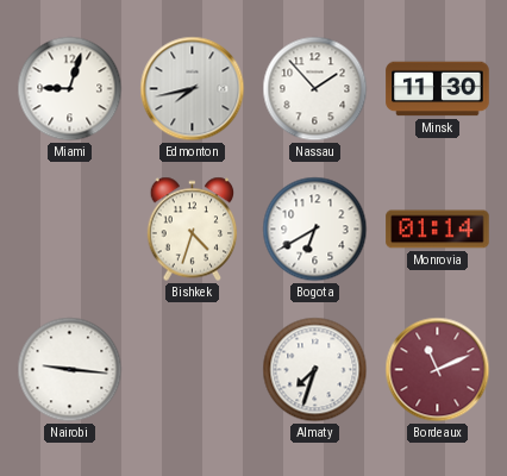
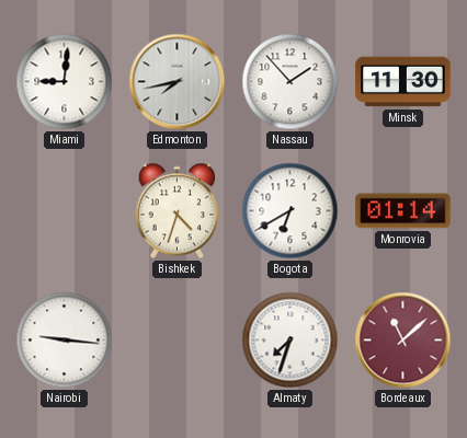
Miami: 9:03 -> 9:01 (65, 82)
Bordeaux: 11:11 -> 11:08 (403, 341)
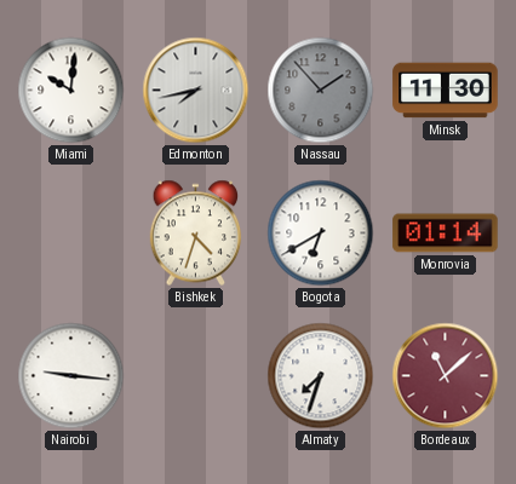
Miami: 9:01 -> 10:01 (71, 91)
Nassau dial: white -> grey (321, 91)
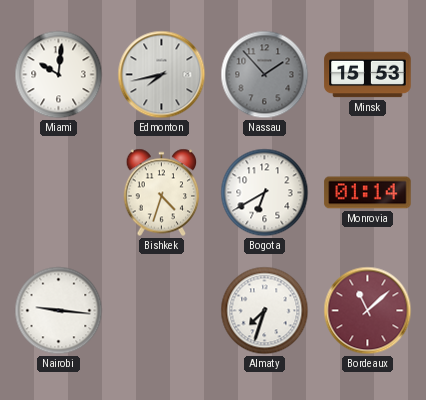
Minsk: 11:30 -> 15:53 (368, 75)
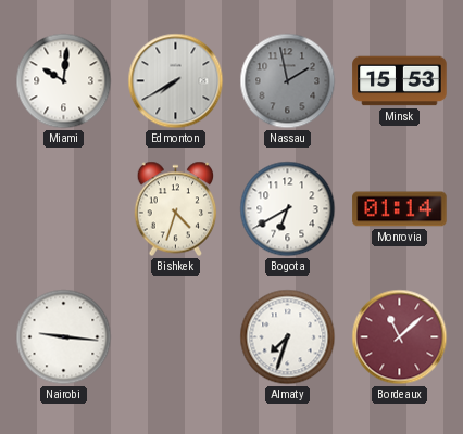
Edmonton: 7:43 -> 7:40 (176, 81)
Nassau: 1:53 -> 1:58 (288, 81)
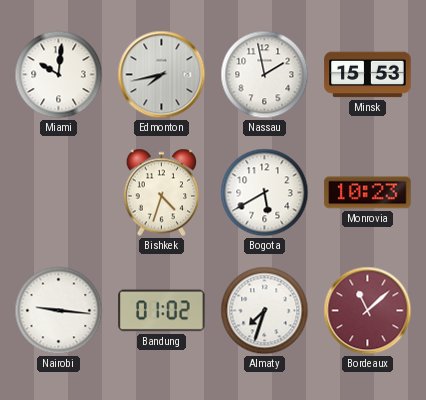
Edmonton: 7:40 -> 7:43 (162, 75)
Nassau dial: grey -> white (265, 75)
Bogota: 6:40 -> 5:40 (265, 193)
Monrovia: 01:14 -> 10:23 (368, 193)
Bandung: none -> 01:02 (162, 311)
